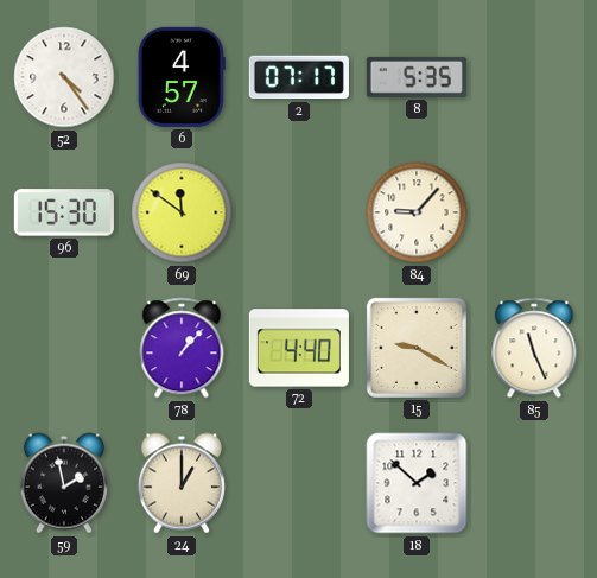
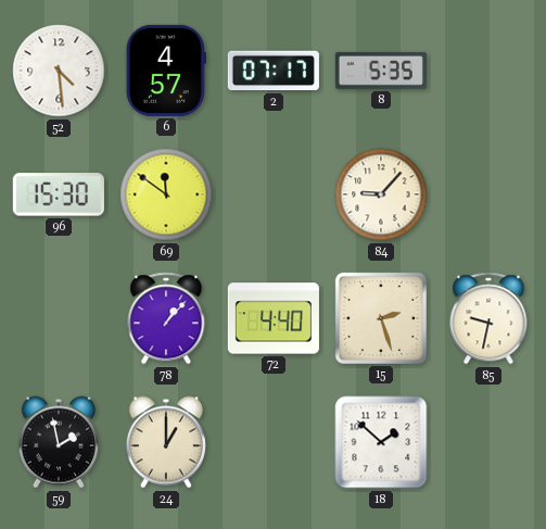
52: 4:24 -> 4:29 (59, 71)
15: 9:20 -> 2:27 (381, 318)
85: 11:26 -> 9:32 (488, 318)
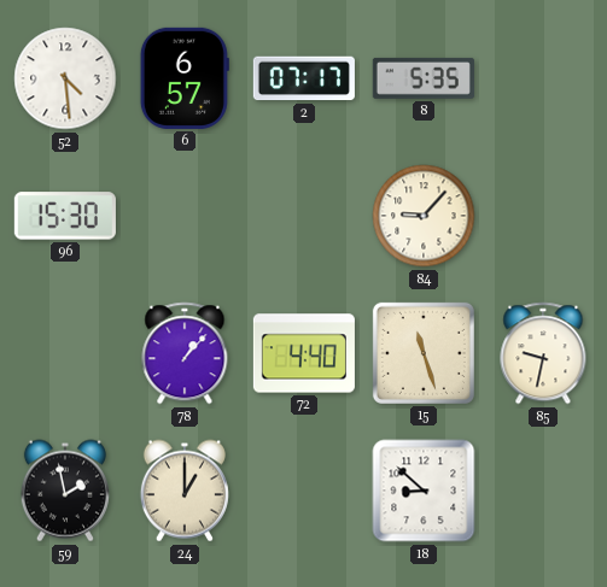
6: 4:57 -> 6:57 (185, 78)
69: 11:51 -> none (166, 194)
15: 2:27 -> 11:27 (424, 353)
18: 1:52 -> 8:52 (424, 491)
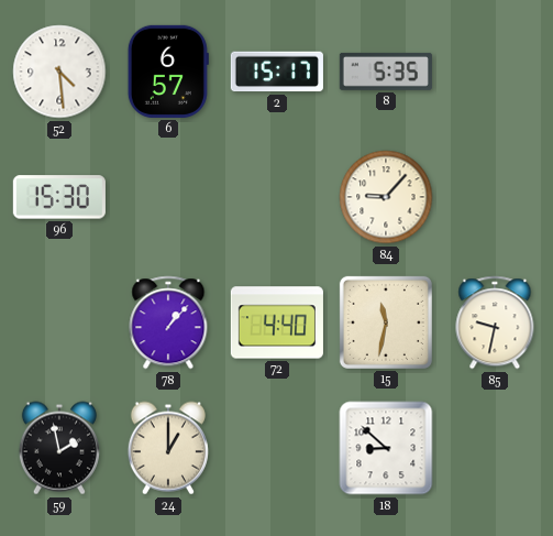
2: 07:17 -> 15:17 (277, 72)
15: 11:27 -> 11:32 (386, 322)
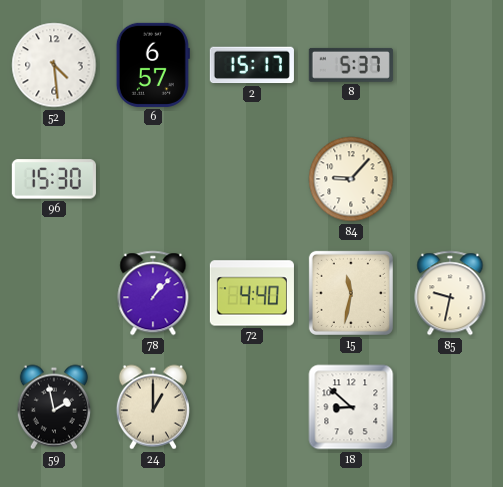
8: 5:35 -> 5:37 (351, 65)
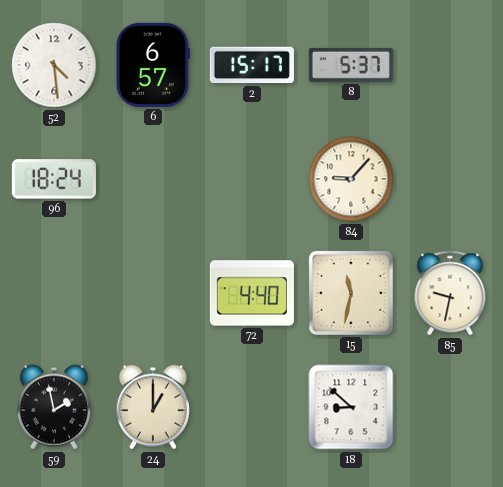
96: 15:30 -> 18:24 (54, 179)
78: 1:07 -> none (153, 293)
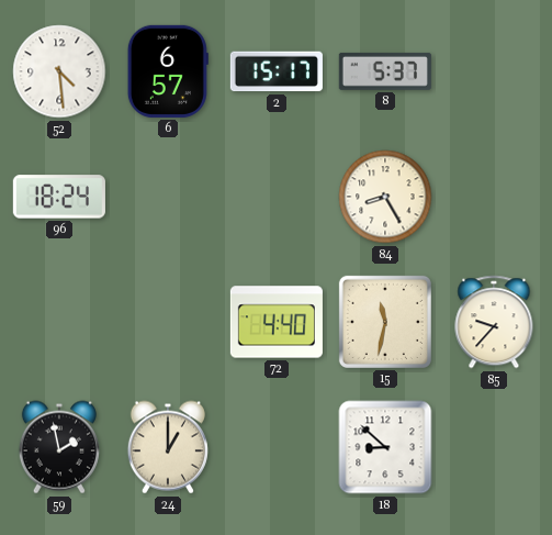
84: 9:07 -> 8:25 (385, 197)
85: 9:32 -> 9:37 (494, 322)
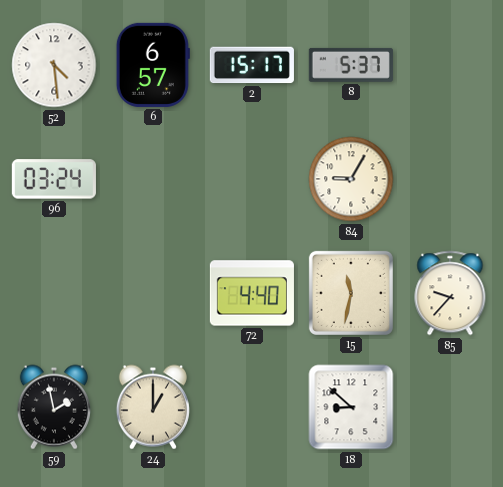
96: 18:24 -> 03:24 (54, 179)
84: 8:25 -> 9:05 (351, 179)
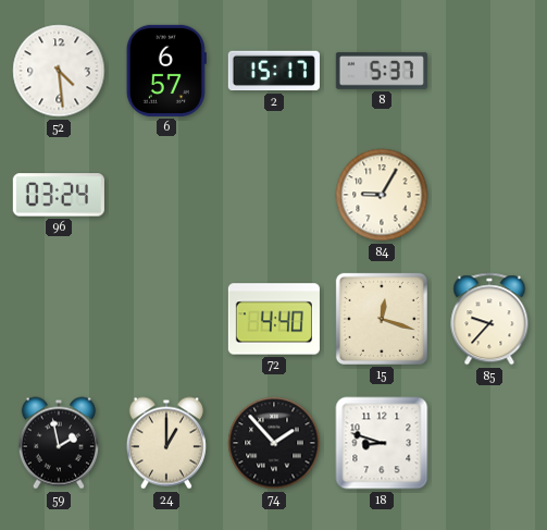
15: 11:32 -> 12:18 (382, 319)
74: none -> 1:53 (274, 443)
18: 8:52 -> 8:48 (382, 443)
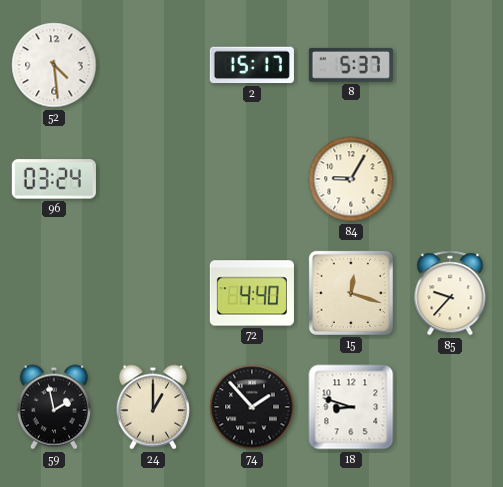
6: 6:57 -> none (166, 71)
